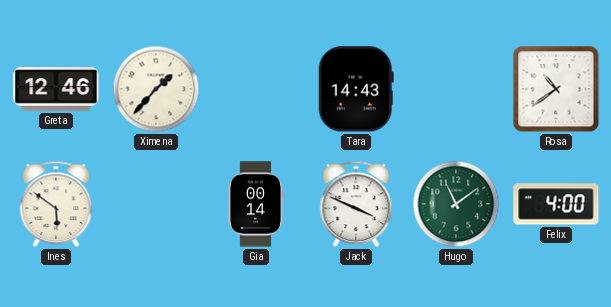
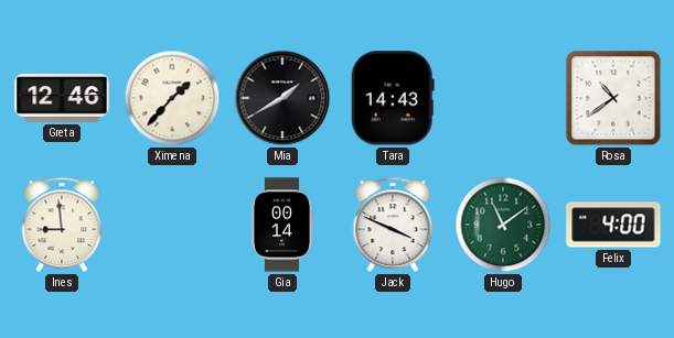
Mia: none -> 1:40 (282, 98)
Ines: 5:51 -> 8:59 (62, 225)
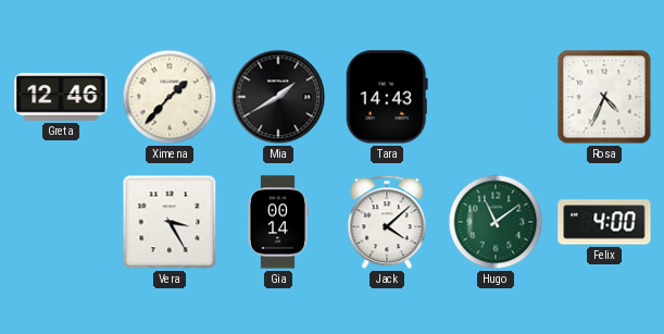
Rosa: 10:39 -> 4:34 (604, 97)
Ines: 8:59 -> none (62, 225)
Vera: none -> 3:25 (170, 222)
Jack: 3:49 -> 4:08 (387, 222)
